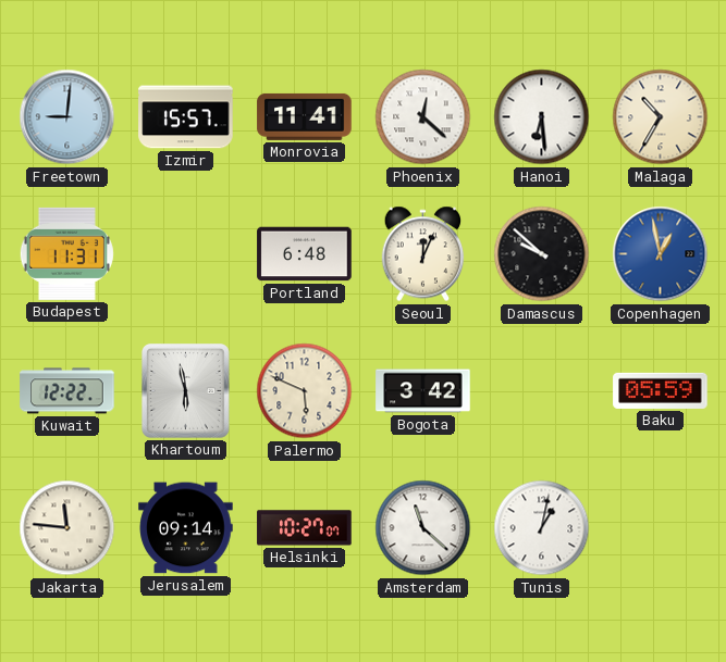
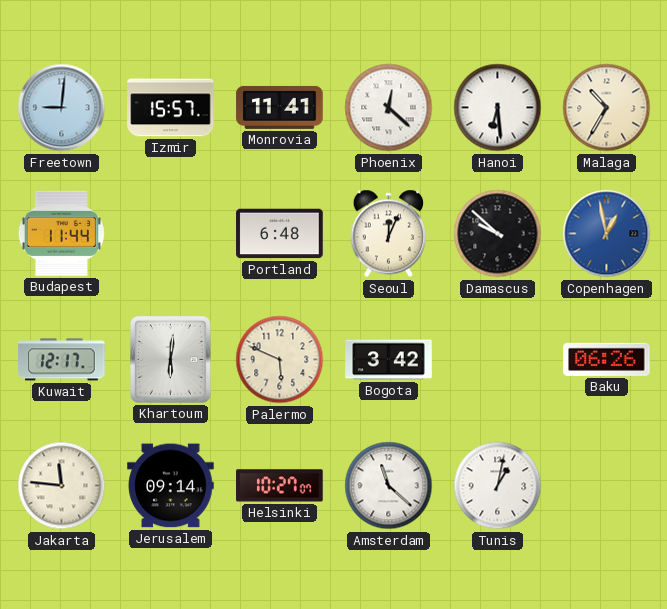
Budapest: 11:31 -> 11:44 (61, 233)
Kuwait: 12:22 -> 12:17 (62, 360)
Khartoum: 5:58 -> 6:01 (171, 360)
Baku: 05:59 -> 06:26 (607, 359)
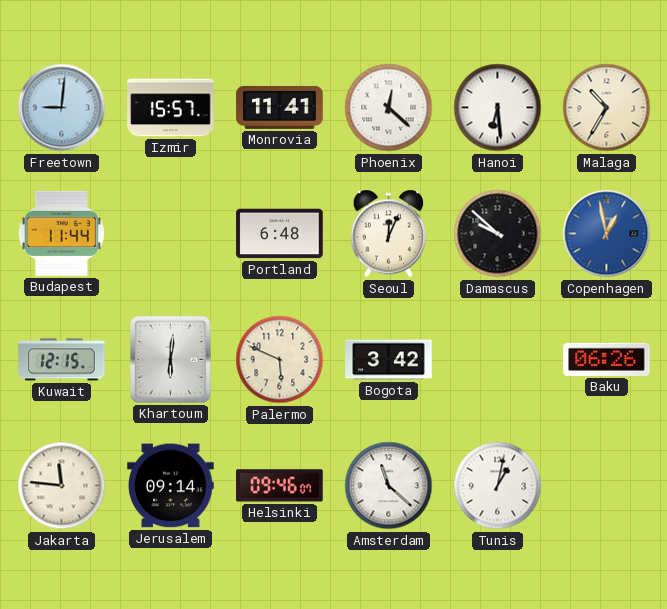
Kuwait: 12:17 -> 12:15 (62, 360)
Helsinki: 10:27 -> 09:46 (280, 486)
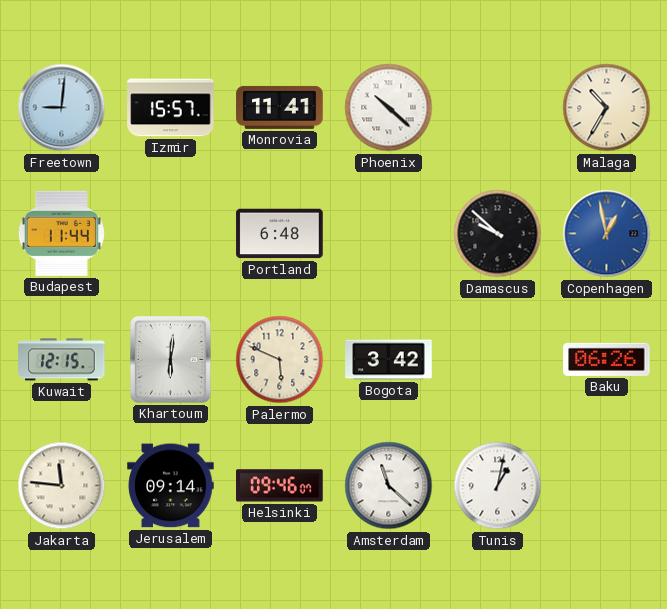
Phoenix: 12:22 -> 10:22 (389, 108)
Hanoi: 6:29 -> none (498, 108)
Seoul: 12:04 -> none (389, 234)
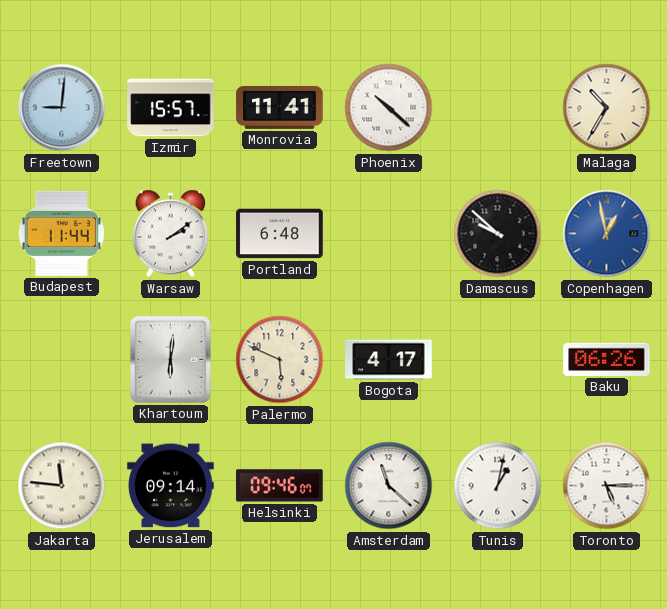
Warsaw: none -> 2:09 (171, 234)
Kuwait: 12:15 -> none (62, 360)
Bogota: 3:42 -> 4:17 (389, 360)
Toronto: none -> 5:15 (607, 486)
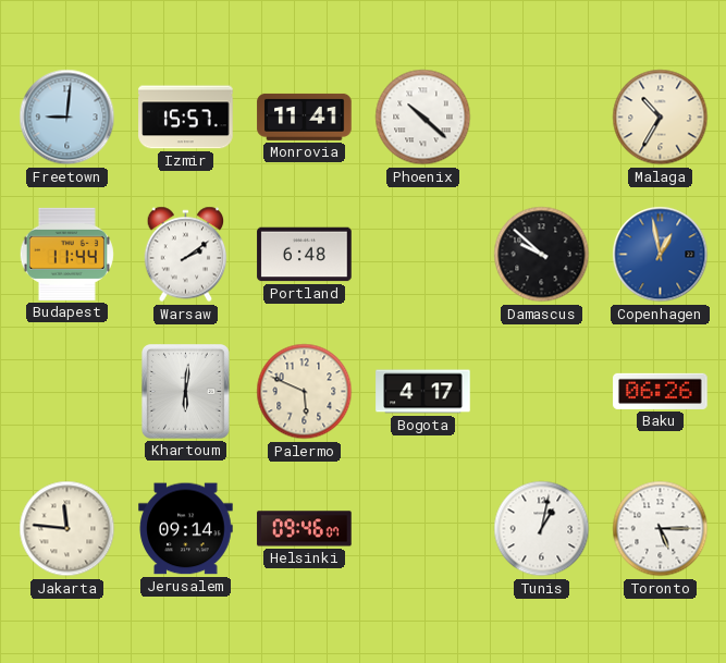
Amsterdam: 11:22 -> none (389, 486)
